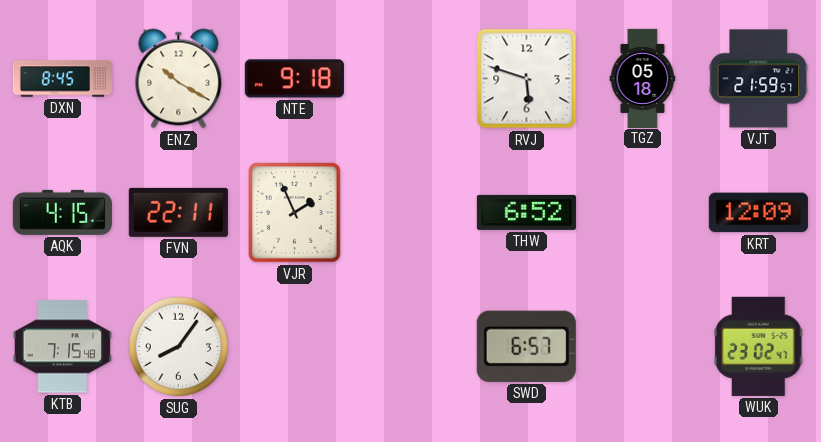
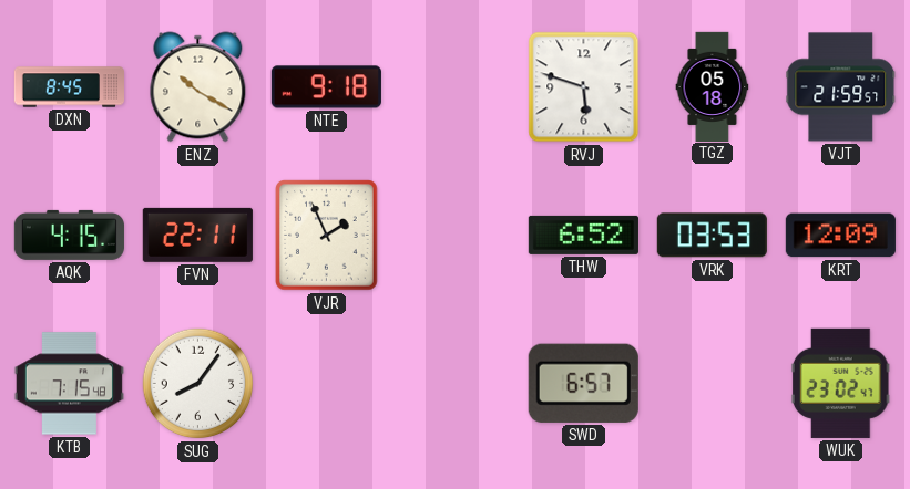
VRK: none -> 03:53 (712, 236)
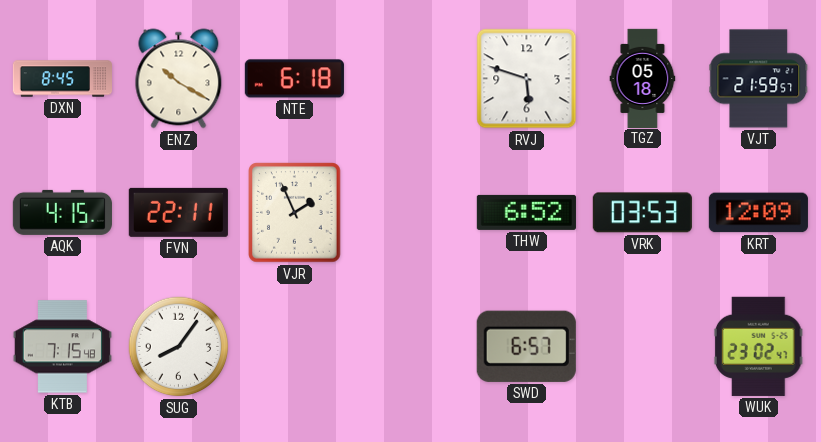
NTE: 9:18 -> 6:18 (294, 79)
